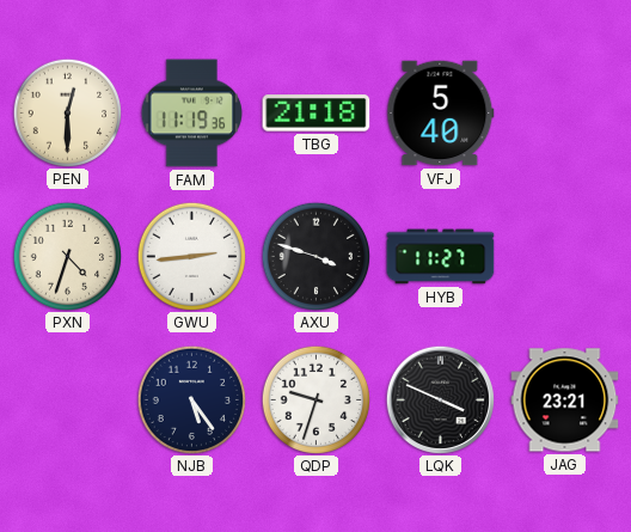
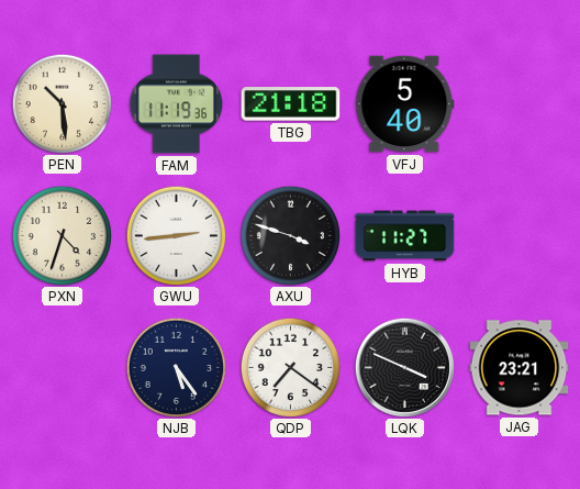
PEN: 12:30 -> 10:29 (62, 103)
QDP: 9:33 -> 7:21 (290, 367)
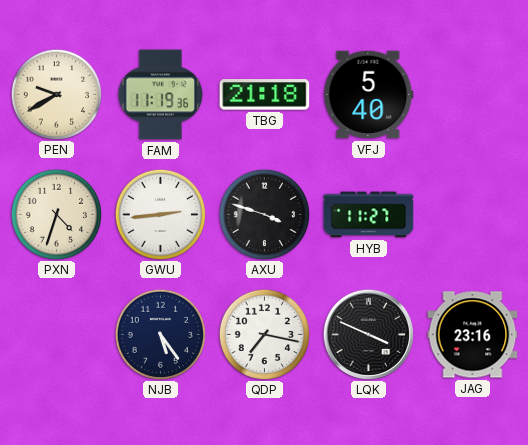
PEN: 10:29 -> 9:40 (56, 94)
QDP: 7:21 -> 7:17 (264, 334)
JAG: 23:21 -> 23:16 (473, 335)
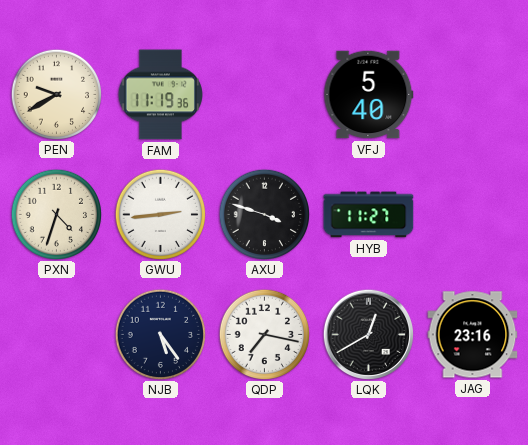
TBG: 21:18 -> none (265, 95)
LQK: 3:49 -> 12:40 (368, 334)
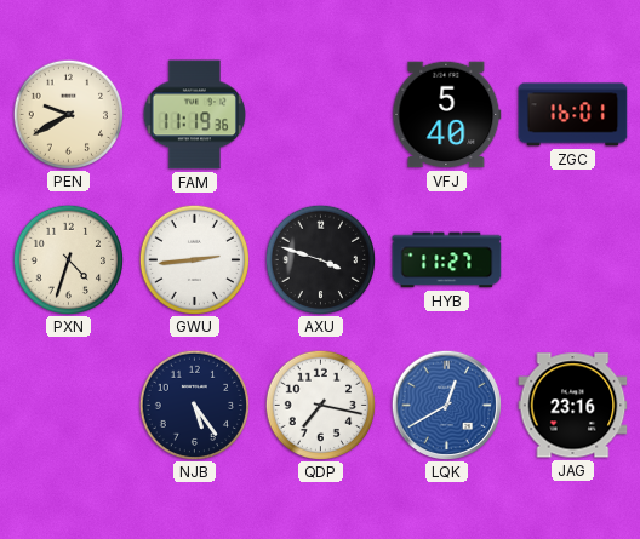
ZGC: none -> 16:01 (573, 115)
LQK dial: black -> blue (446, 405)
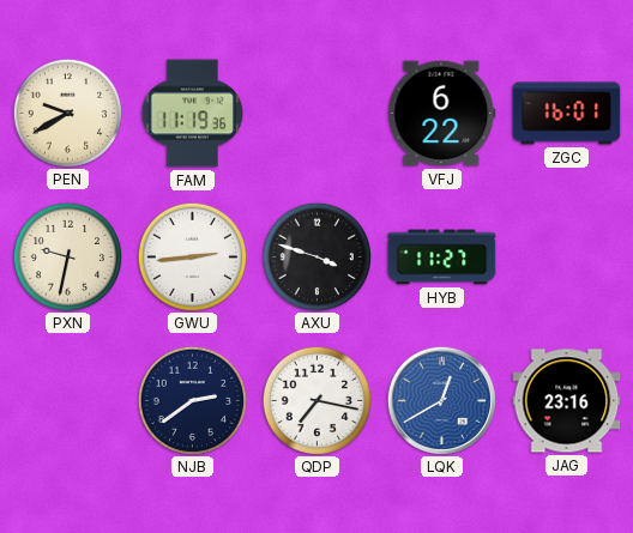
VFJ: 5:40 -> 6:22 (442, 114)
PXN: 4:33 -> 9:32 (67, 256)
NJB: 5:24 -> 2:39 (192, 400)
